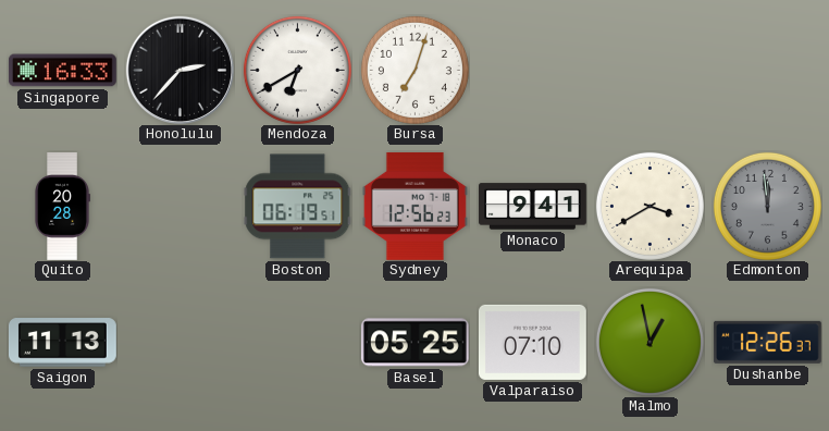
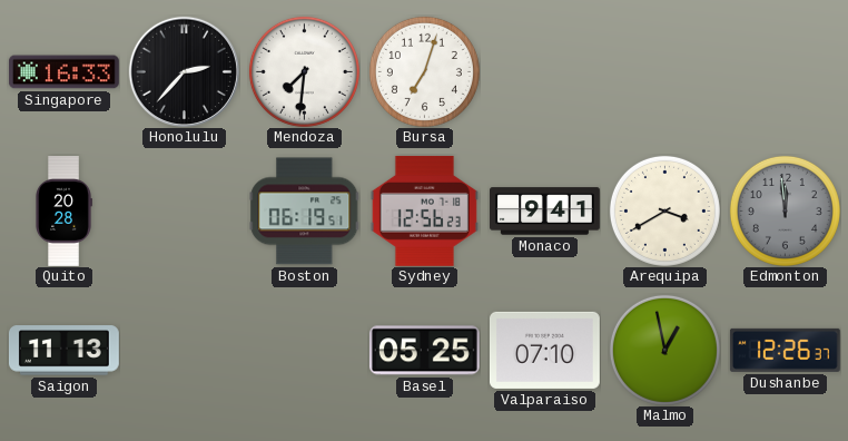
Mendoza: 6:40 -> 7:31 (304, 71)
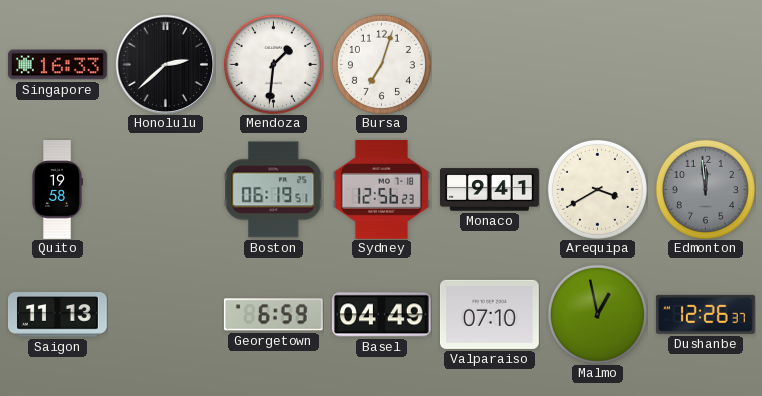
Honolulu: 2:37 -> 2:38 (165, 64)
Mendoza: 7:31 -> 1:31 (273, 64)
Quito: 20:28 -> 19:58 (57, 190)
Georgetown: none -> 6:59 (273, 315)
Basel: 05:25 -> 04:49 (381, 315)
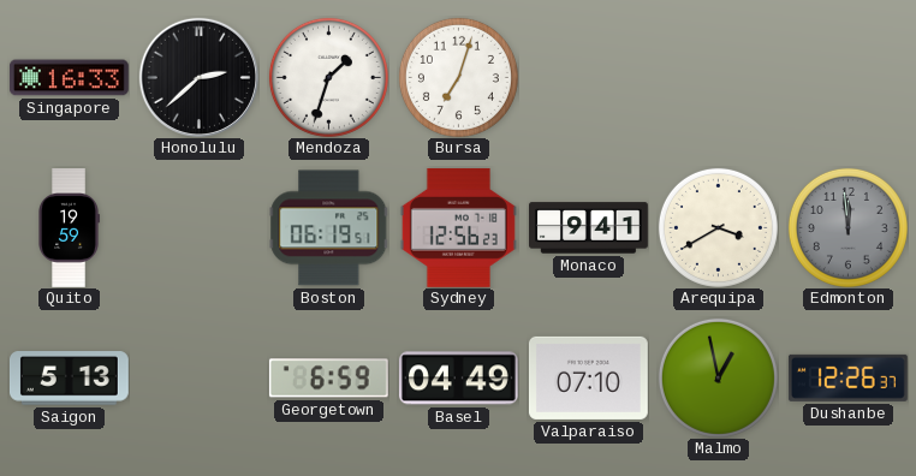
Mendoza: 1:31 -> 1:33 (328, 77)
Quito: 19:58 -> 19:59 (69, 228)
Saigon: 11:13 -> 5:13 (69, 379)
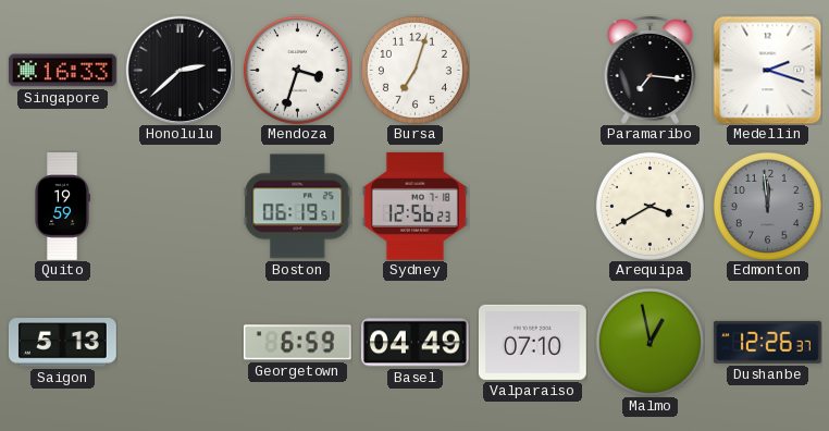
Mendoza: 1:33 -> 3:33 (297, 70)
Paramaribo: none -> 7:16 (651, 70)
Medellin: none -> 2:18 (767, 70)
Monaco: 9:41 -> none (589, 228)
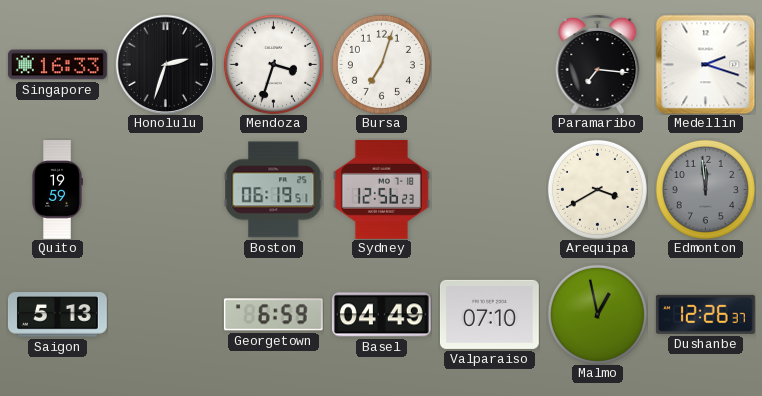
Honolulu: 2:38 -> 2:33 (165, 64)
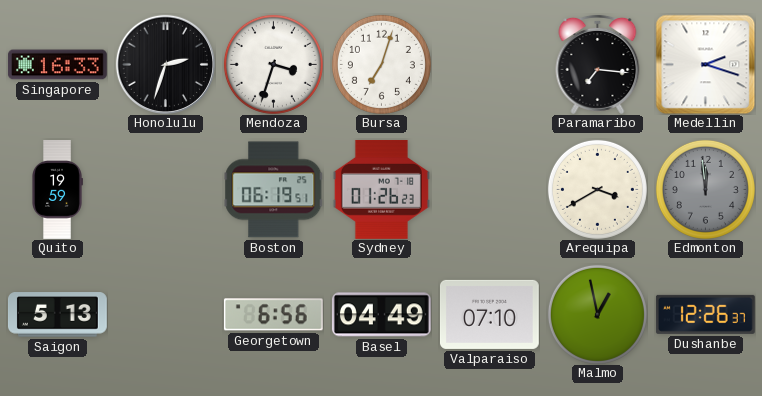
Sydney: 12:56 -> 01:26 (381, 189)
Georgetown: 6:59 -> 6:56 (273, 315)
